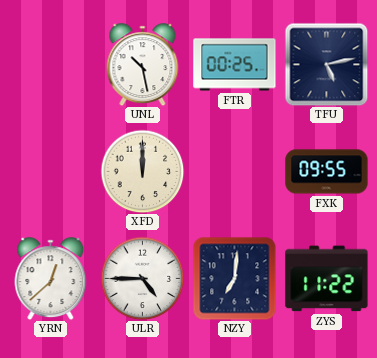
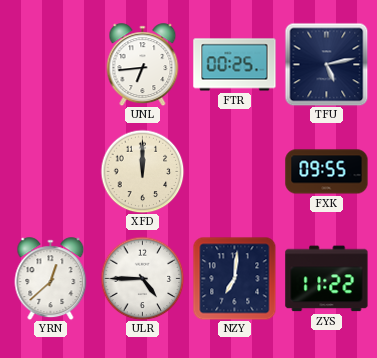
UNL: 10:28 -> 6:44 (143, 65)
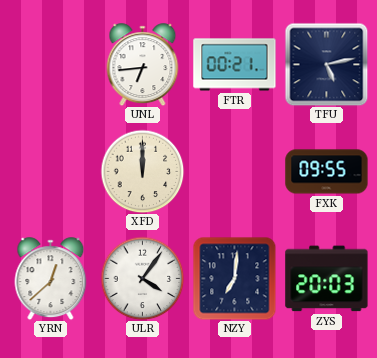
FTR: 00:25 -> 00:21 (235, 65)
ULR: 4:45 -> 4:06 (142, 278)
ZYS: 11:22 -> 20:03 (327, 279)
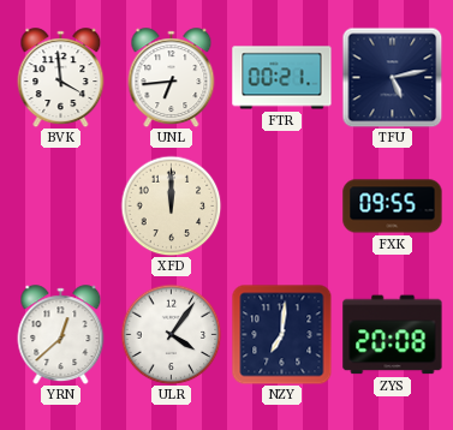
BVK: none -> 3:59 (61, 78)
ZYS: 20:03 -> 20:08 (393, 335)
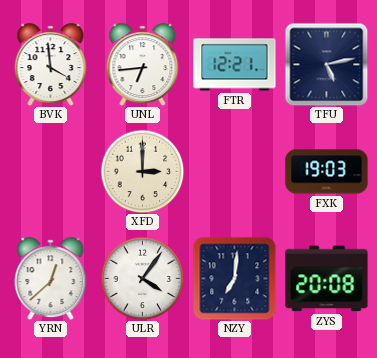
FTR: 00:21 -> 12:21 (235, 65)
XFD: 12:00 -> 3:00 (142, 171)
FXK: 09:55 -> 19:03 (327, 172)
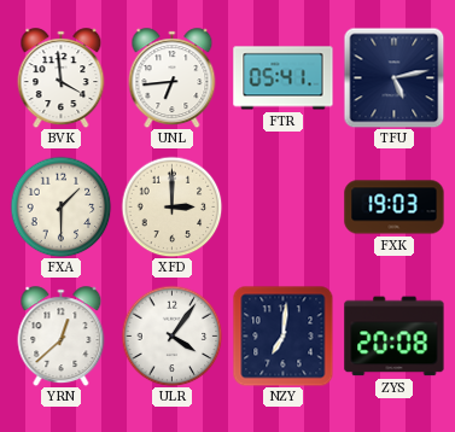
FTR: 12:21 -> 05:41 (284, 78)
FXA: none -> 1:30 (60, 206)
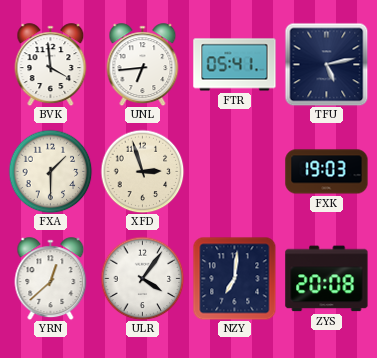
XFD: 3:00 -> 2:57 (142, 171)
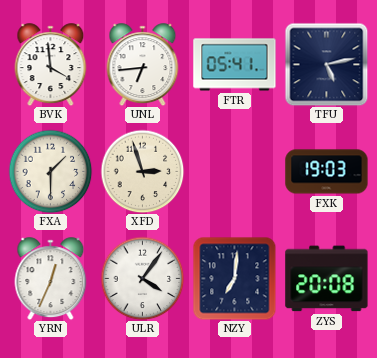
YRN: 12:38 -> 12:34 (51, 279)
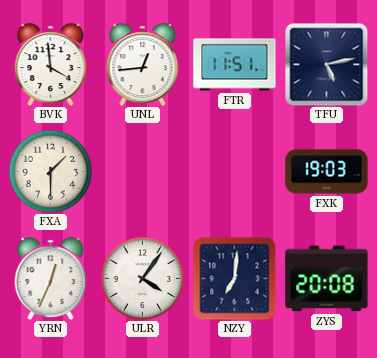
UNL: 6:44 -> 12:44 (143, 65)
FTR: 05:41 -> 11:51 (235, 65)
XFD: 2:57 -> none (142, 171)
